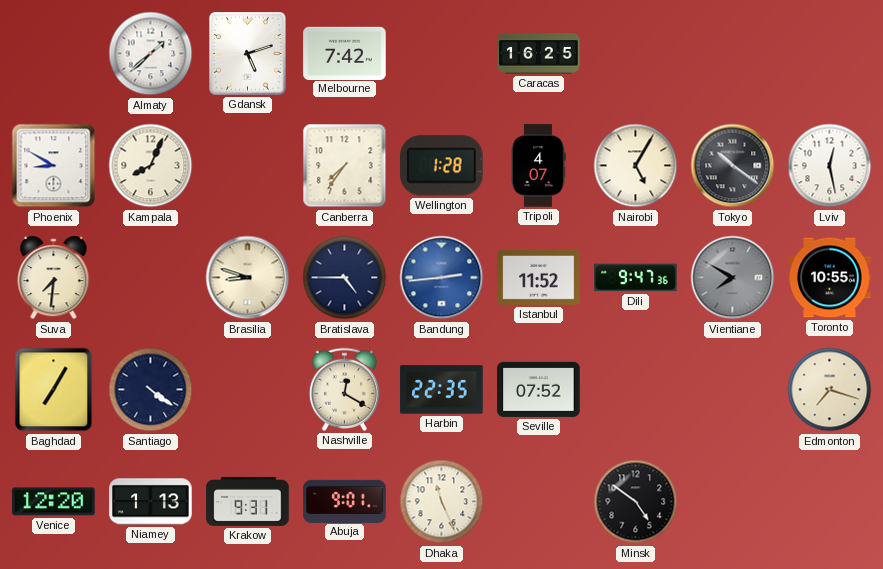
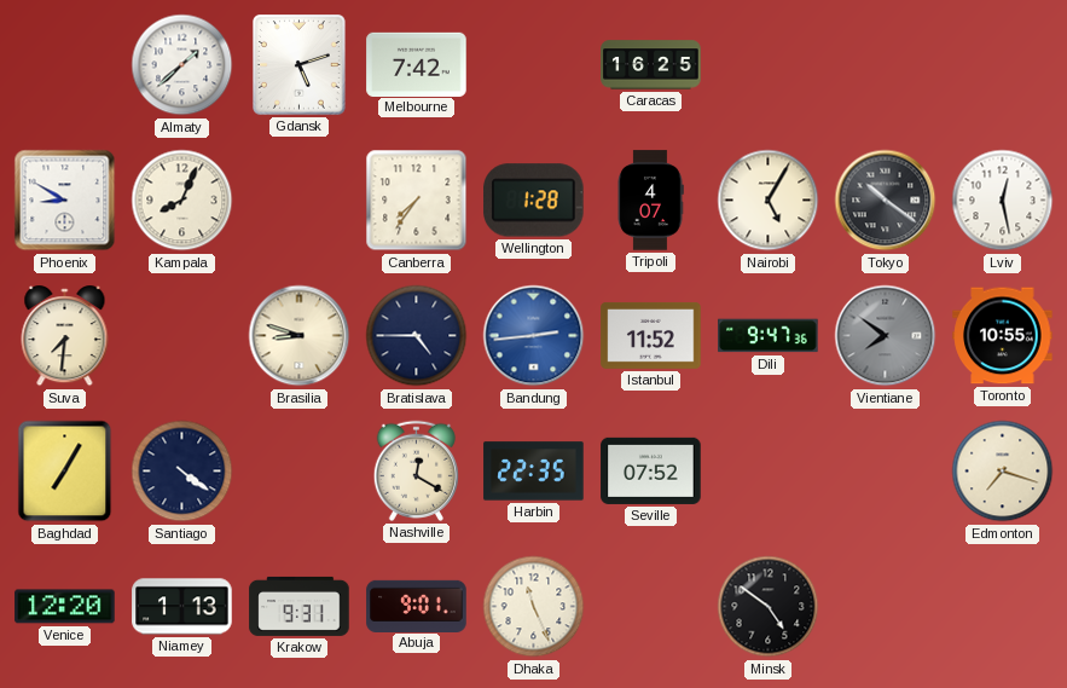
Vientiane: 7:50 -> 7:51 (886, 336)
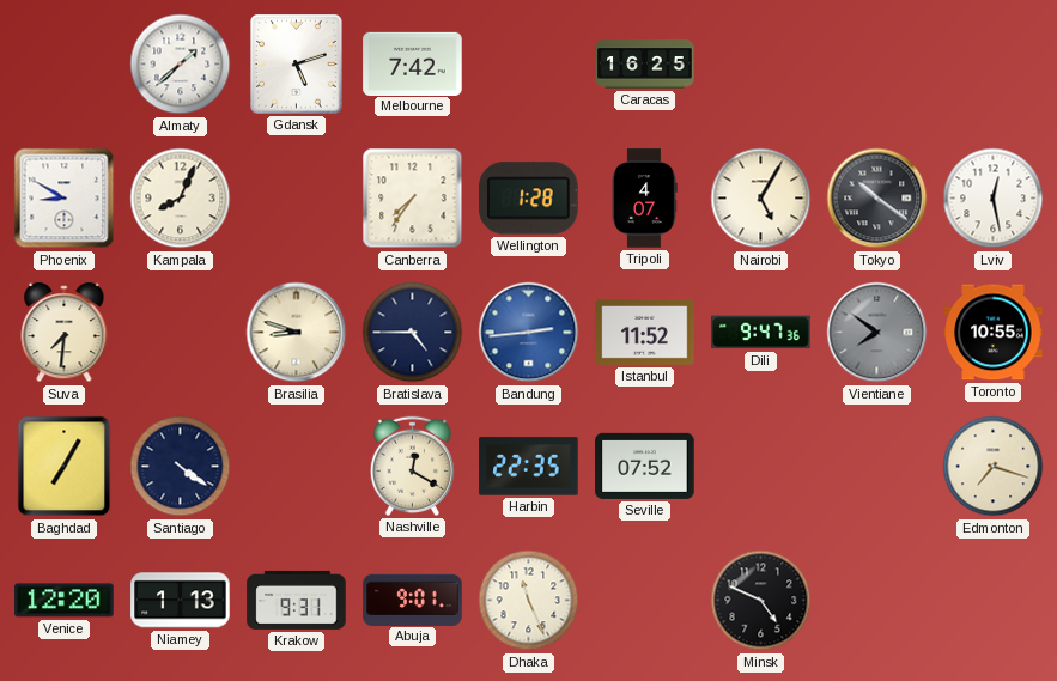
Minsk: 4:51 -> 4:49 (761, 601)
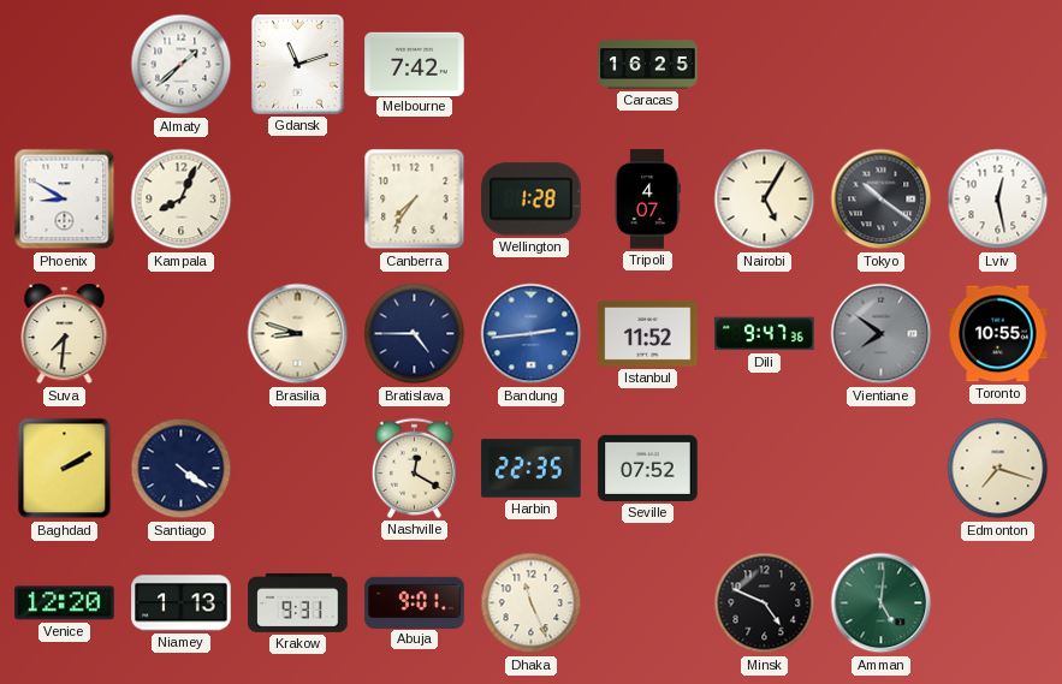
Gdansk: 5:12 -> 11:12 (298, 65)
Baghdad: 7:05 -> 2:10 (65, 469)
Amman: none -> 5:01 (882, 603)
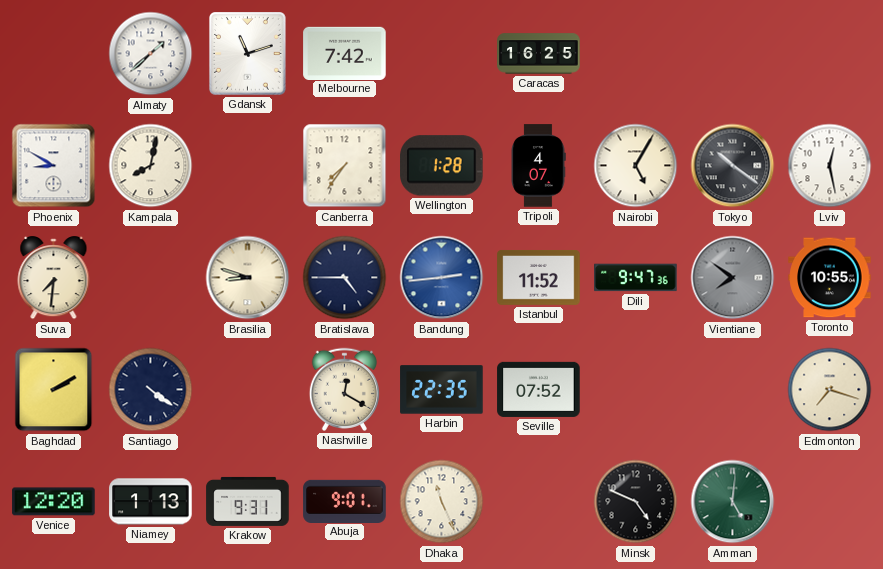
Kampala: 8:04 -> 8:02 (151, 166)
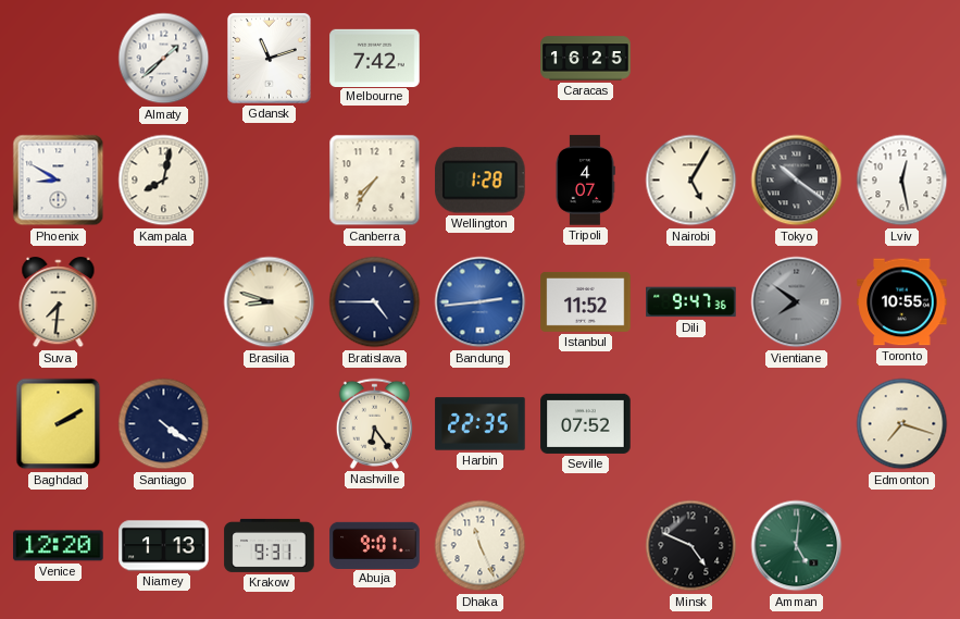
Nashville: 12:20 -> 6:24 (374, 423)
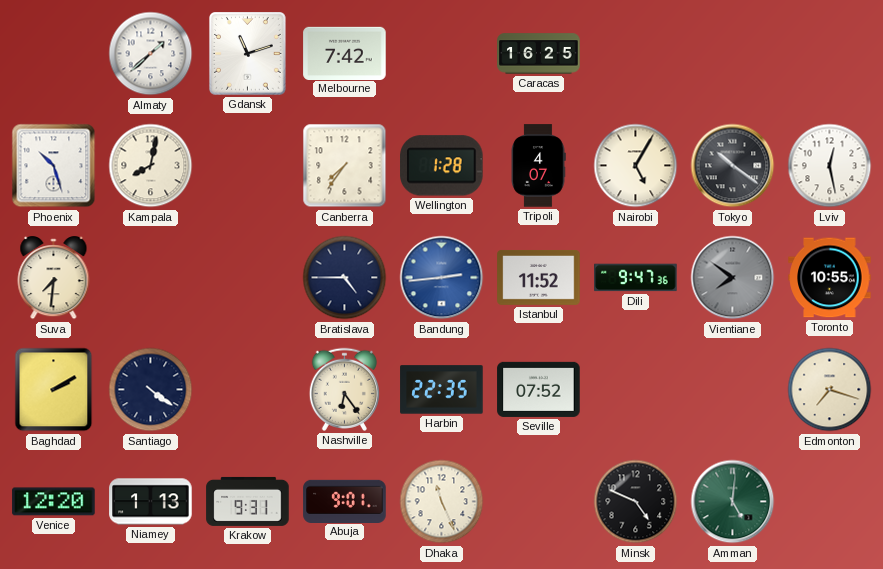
Phoenix: 8:50 -> 10:27 (54, 166)
Brasilia: 8:48 -> none (270, 302)
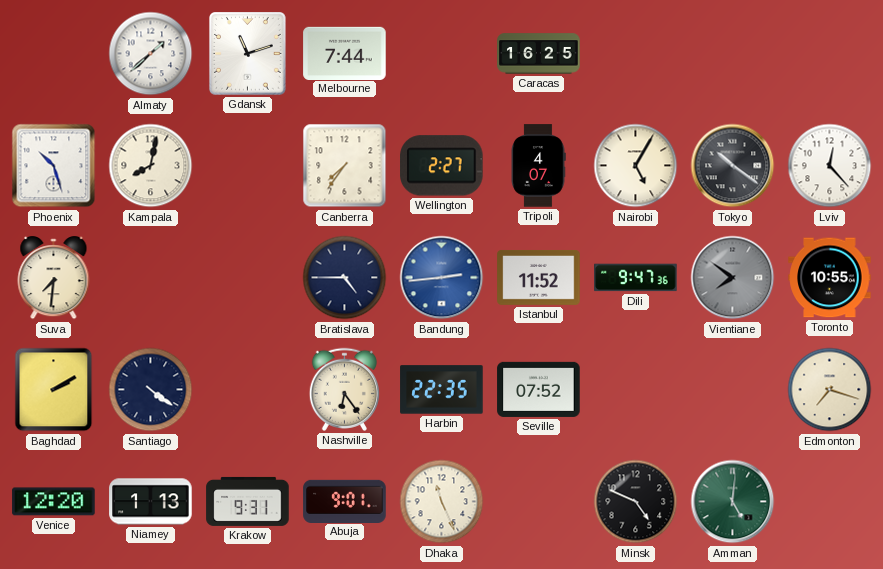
Melbourne: 7:42 -> 7:44 (345, 53)
Wellington: 1:28 -> 2:27 (442, 166)
Lviv: 12:28 -> 12:23 (830, 166)
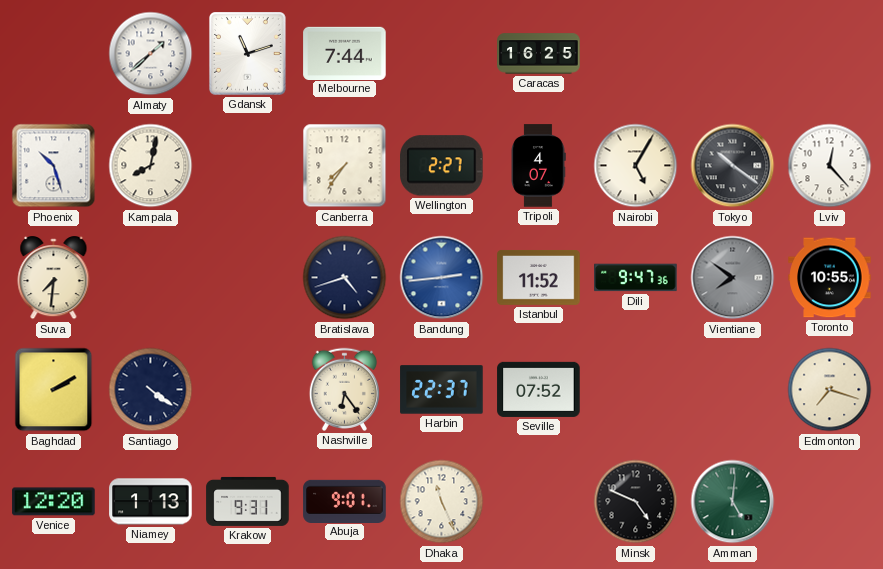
Bratislava: 4:45 -> 4:42 (345, 278)
Harbin: 22:35 -> 22:37 (442, 390)
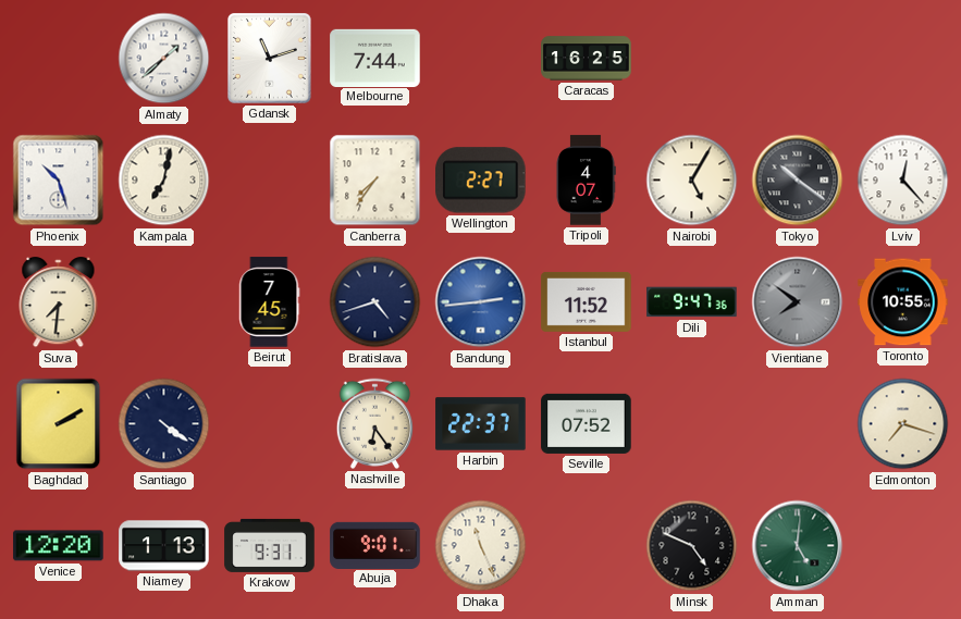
Kampala: 8:02 -> 7:02 (164, 181)
Beirut: none -> 7:45 (269, 302)
